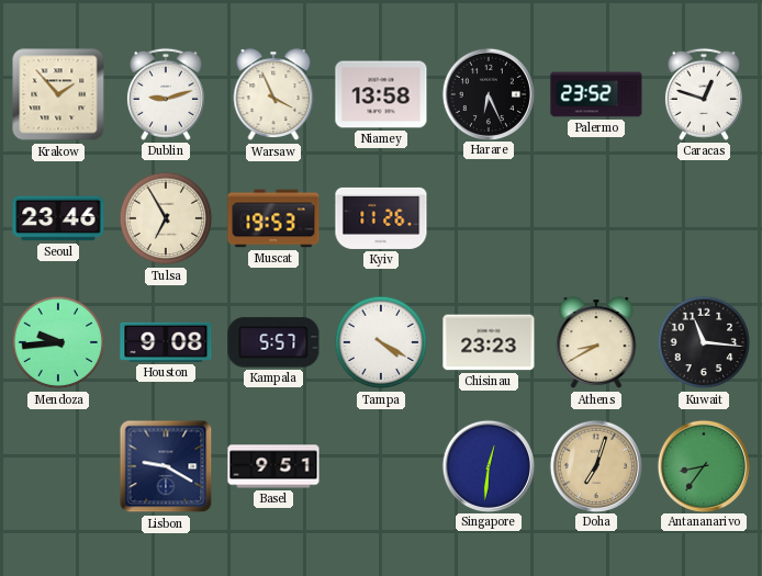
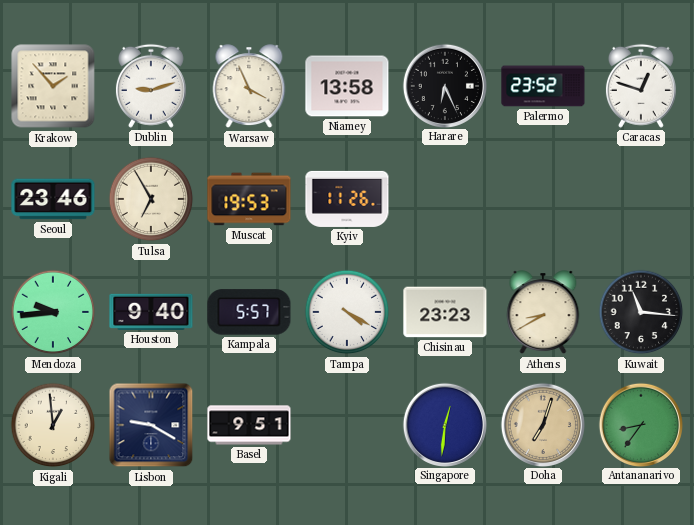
Houston: 9:08 -> 9:40 (151, 312)
Kigali: none -> 12:59 (53, 425)
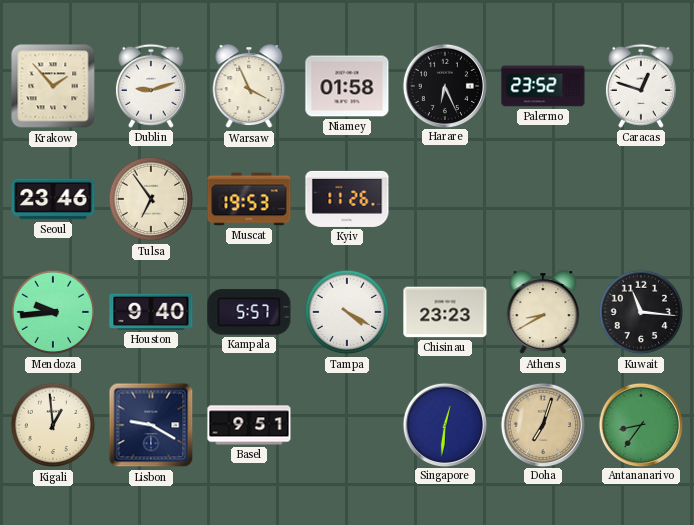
Niamey: 13:58 -> 01:58 (347, 86)
Tulsa: 6:55 -> 6:54 (151, 199)
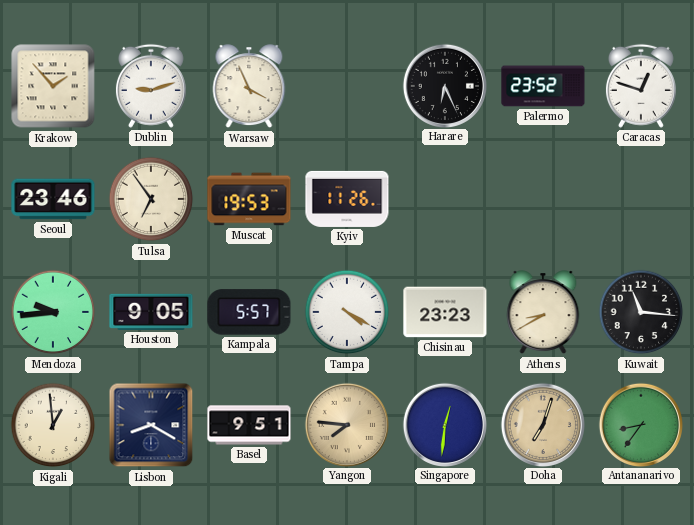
Niamey: 01:58 -> none (347, 86)
Houston: 9:40 -> 9:05 (151, 312)
Lisbon: 9:20 -> 8:20 (151, 425)
Yangon: none -> 7:46 (346, 424)
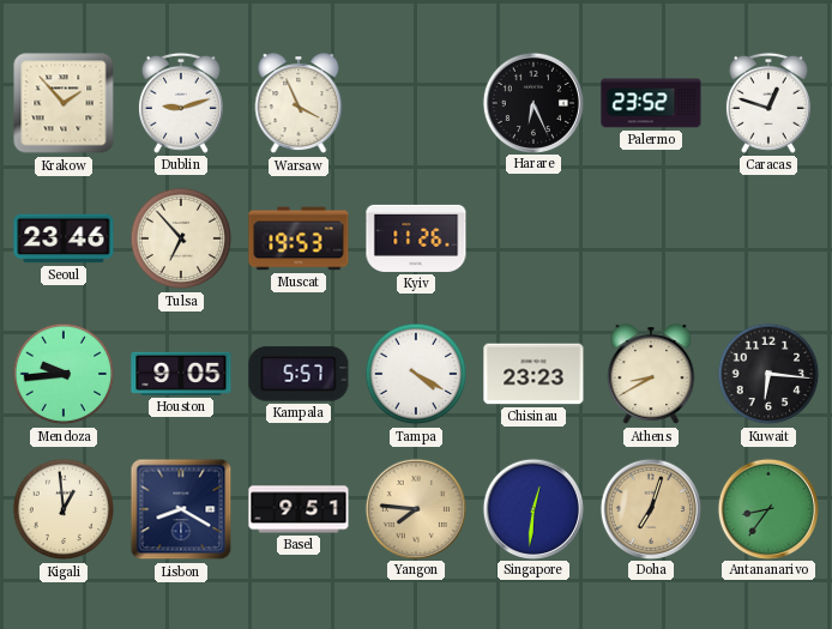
Tulsa: 6:54 -> 6:53 (181, 238)
Kuwait: 11:16 -> 6:16 (768, 374)
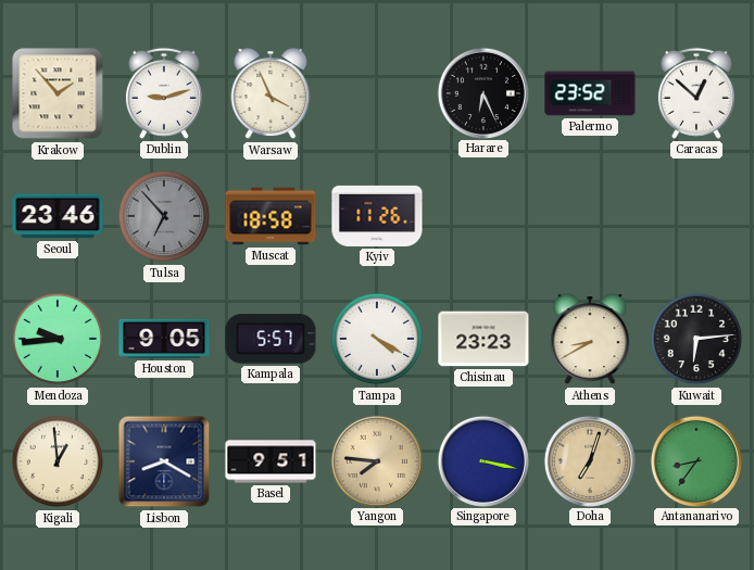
Caracas: 12:48 -> 12:52 (696, 93)
Tulsa dial: cream -> grey (164, 216)
Muscat: 19:53 -> 18:58 (271, 216)
Kuwait: 6:16 -> 6:14 (696, 339)
Singapore: 12:31 -> 3:17 (482, 460)
